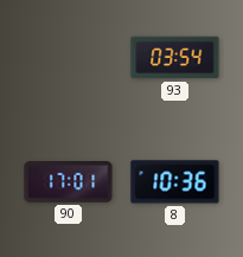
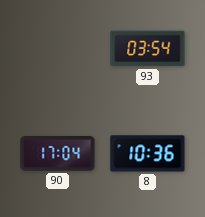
90: 17:01 -> 17:04 (58, 154)
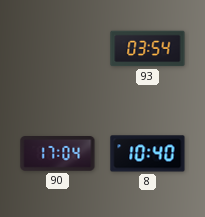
8: 10:36 -> 10:40 (148, 154)
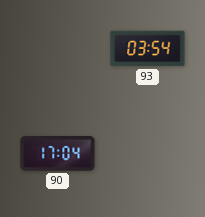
8: 10:40 -> none (148, 154)
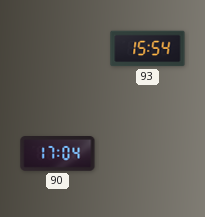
93: 03:54 -> 15:54 (148, 49)
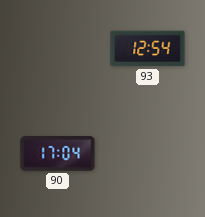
93: 15:54 -> 12:54 (148, 49)
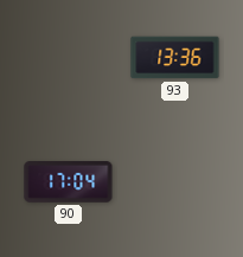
93: 12:54 -> 13:36 (175, 58)
